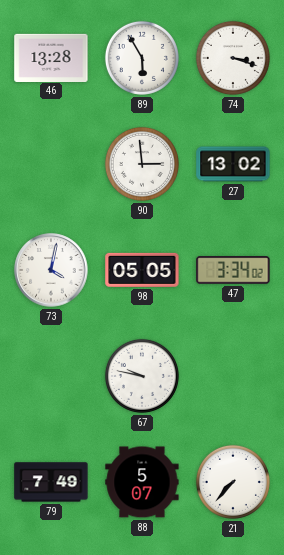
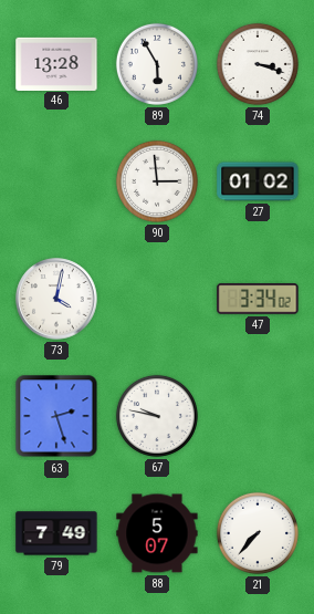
27: 13:02 -> 01:02 (258, 181)
98: 05:05 -> none (142, 270)
63: none -> 2:27 (56, 416)
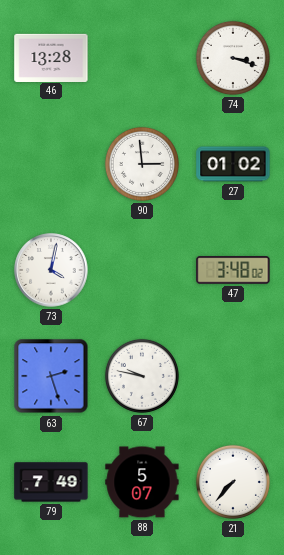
89: 5:55 -> none (157, 64)
47: 3:34 -> 3:48 (233, 270)
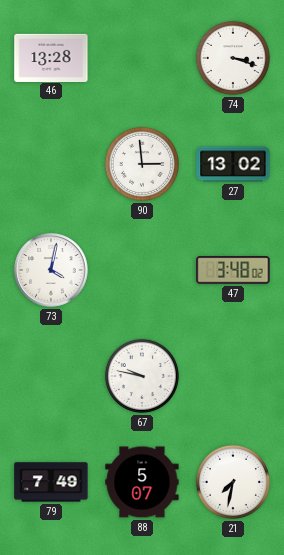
27: 01:02 -> 13:02 (233, 164)
63: 2:27 -> none (51, 376)
21: 7:37 -> 7:32 (233, 482)
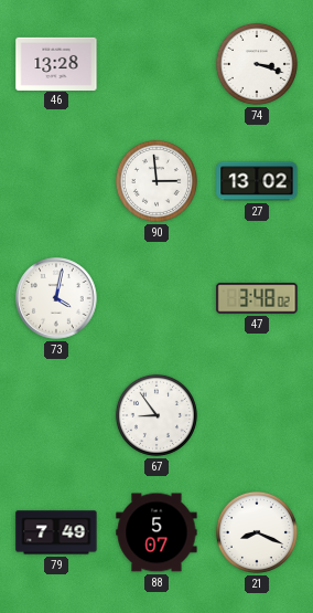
67: 9:47 -> 8:54 (156, 415)
21: 7:32 -> 8:19 (257, 532)
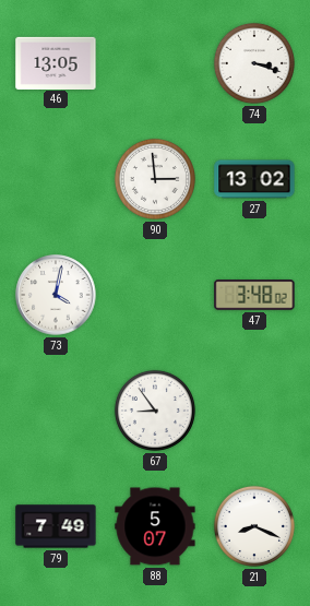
46: 13:28 -> 13:05 (56, 62)
